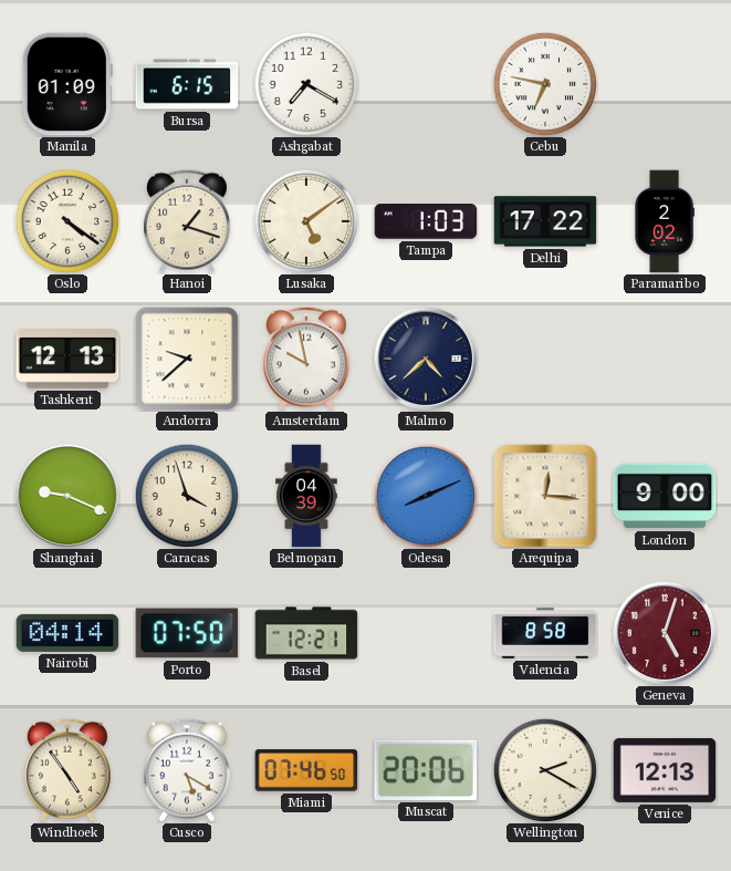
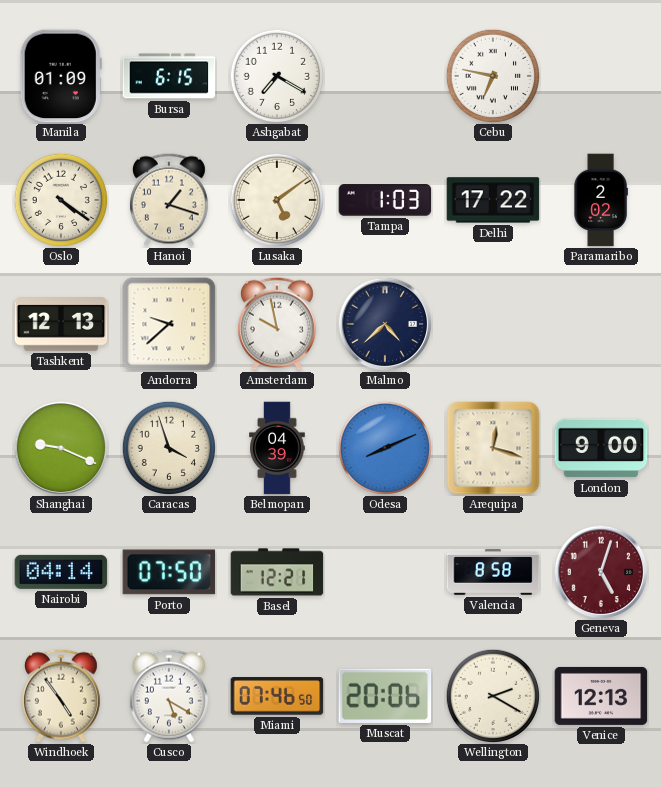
Arequipa: 12:16 -> 12:18 (493, 448)
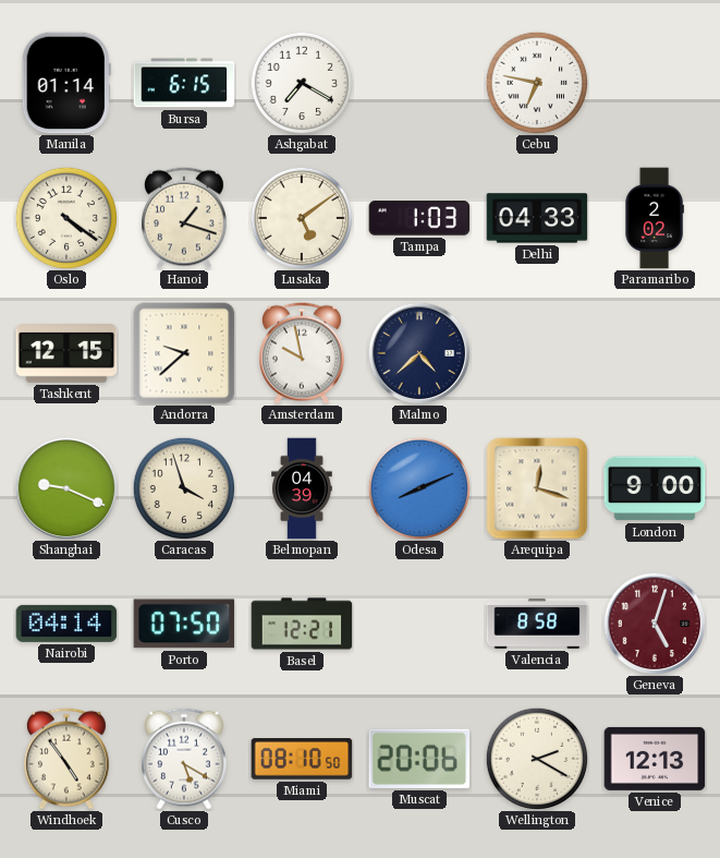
Manila: 01:09 -> 01:14 (66, 83)
Delhi: 17:22 -> 04:33 (537, 218)
Tashkent: 12:13 -> 12:15 (66, 353)
Miami: 07:46 -> 08:10 (302, 759)
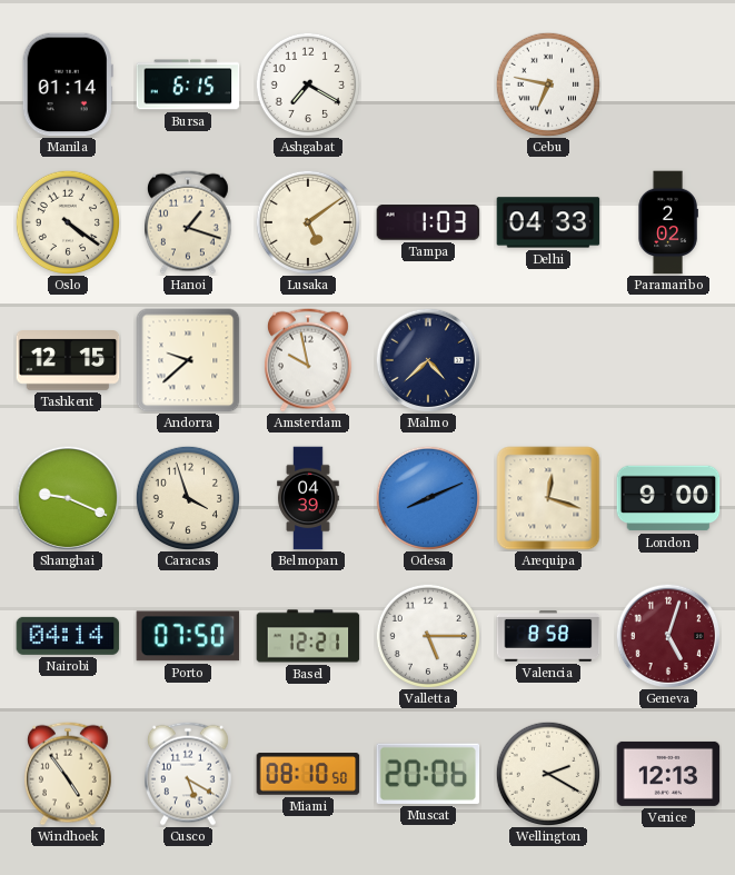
Valletta: none -> 5:15 (427, 635)
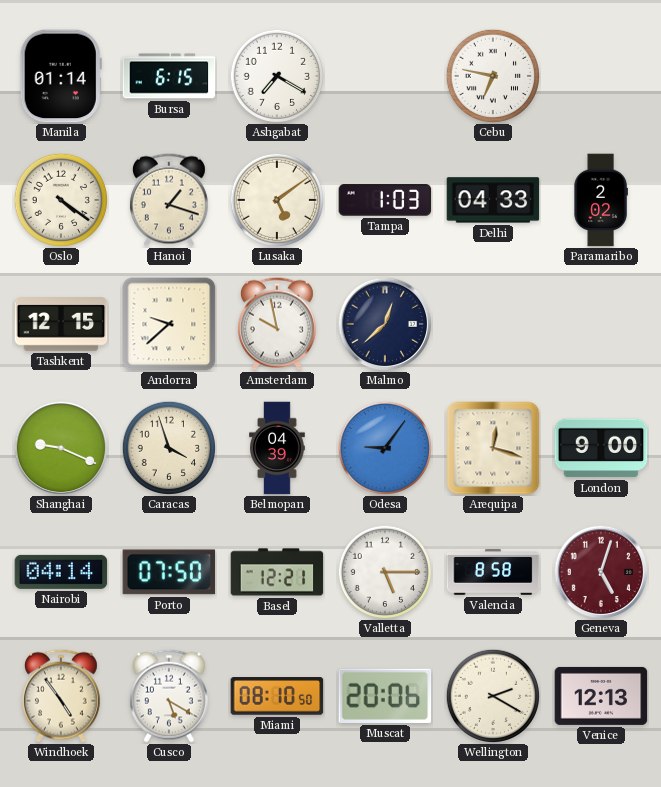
Malmo: 4:38 -> 12:38 (385, 324)
Odesa: 8:11 -> 9:06 (384, 447)
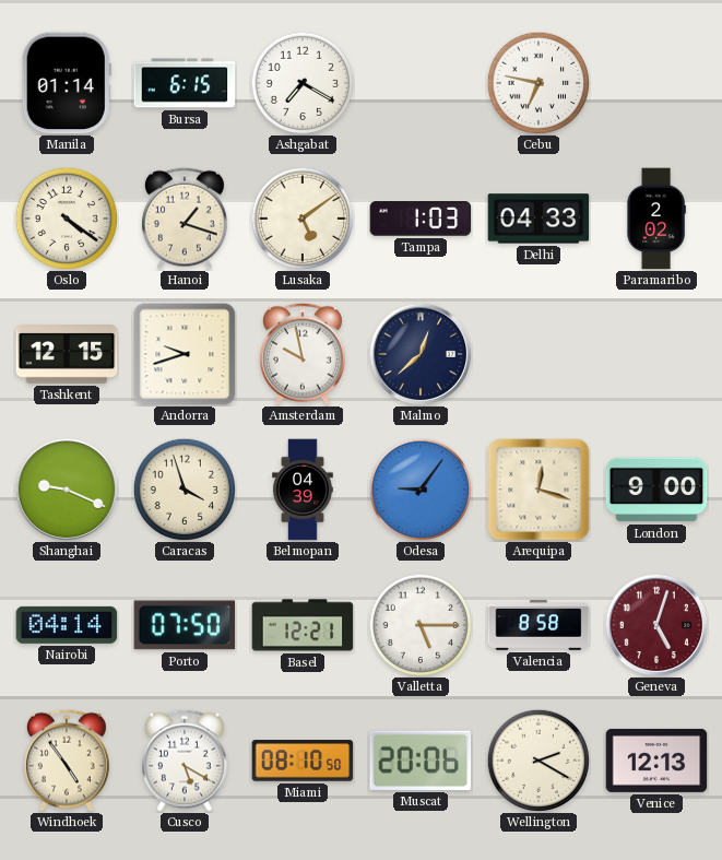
Andorra: 9:38 -> 9:42 (185, 354)
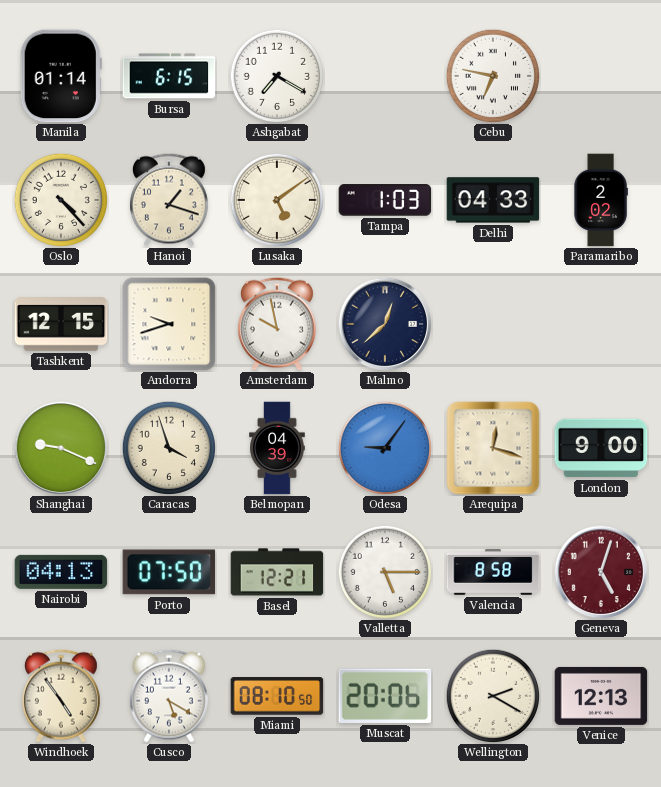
Oslo: 4:21 -> 4:23 (60, 199)
Nairobi: 04:14 -> 04:13 (61, 572)
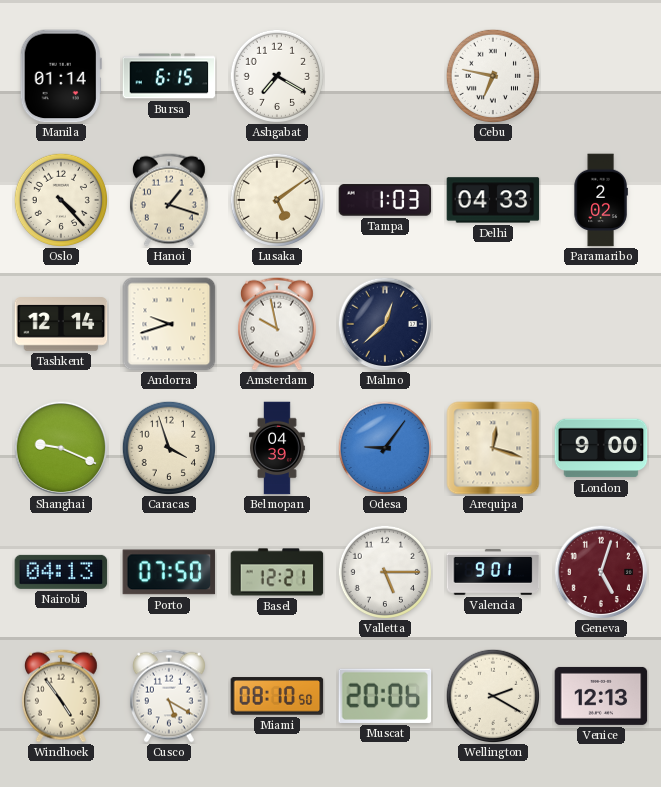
Tashkent: 12:15 -> 12:14 (61, 324)
Valencia: 8:58 -> 9:01 (493, 572)
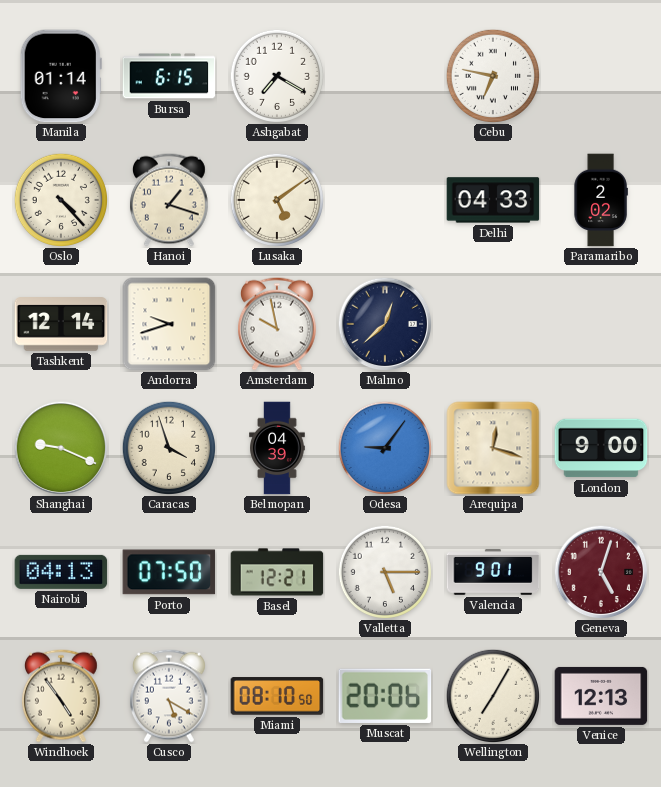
Tampa: 1:03 -> none (385, 200)
Wellington: 2:20 -> 7:05 (492, 695)
